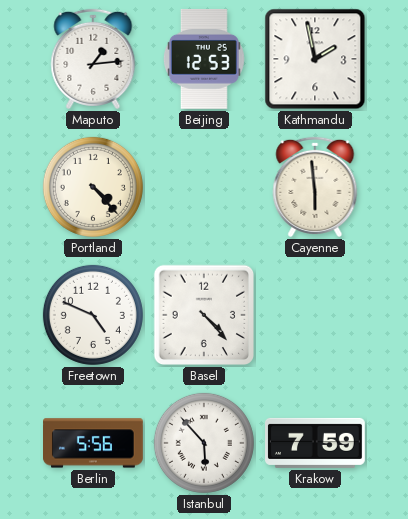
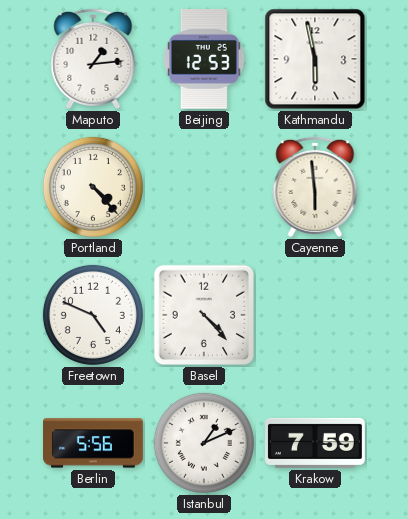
Kathmandu: 1:58 -> 5:58 (315, 59)
Istanbul: 5:53 -> 1:11 (204, 443)
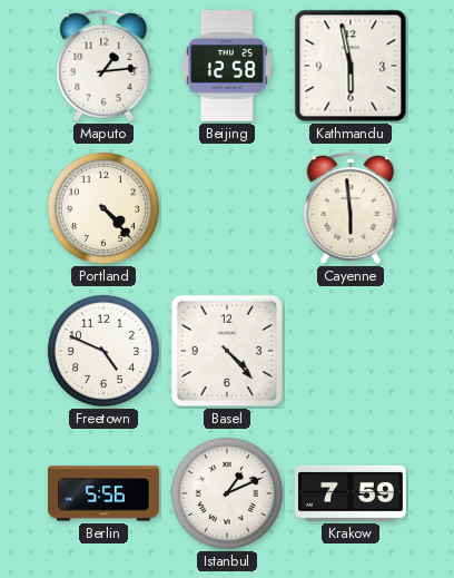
Beijing: 12:53 -> 12:58 (227, 66)
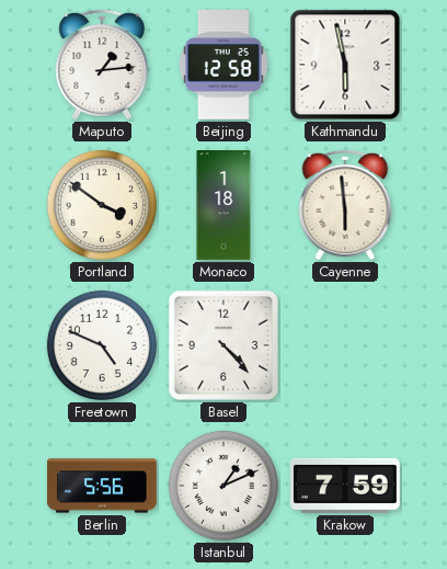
Portland: 4:23 -> 3:51 (102, 205)
Monaco: none -> 1:18 (224, 206)
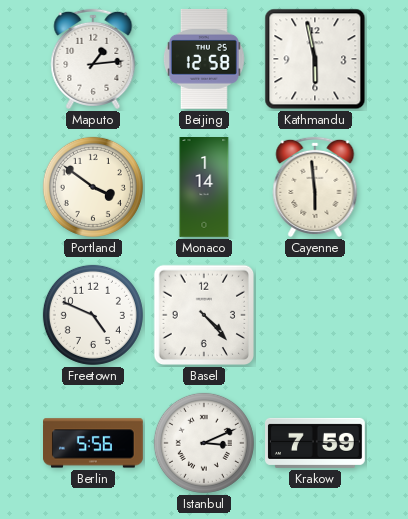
Monaco: 1:18 -> 1:14 (204, 188)
Istanbul: 1:11 -> 3:11 (204, 443)
